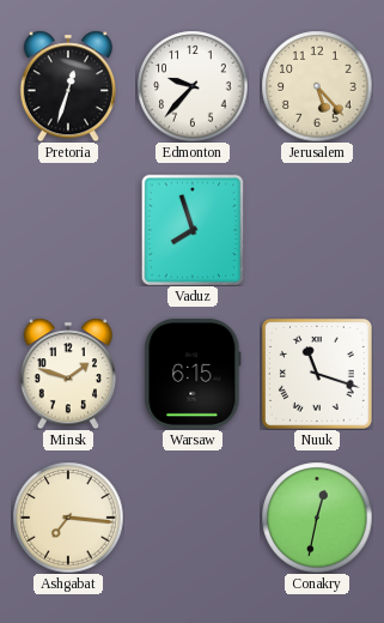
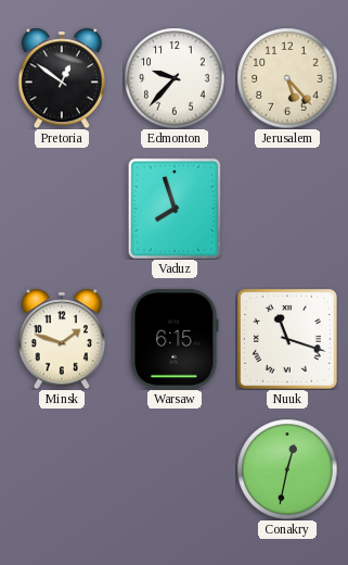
Pretoria: 12:33 -> 12:51 (62, 78)
Ashgabat: 7:16 -> none (68, 518)
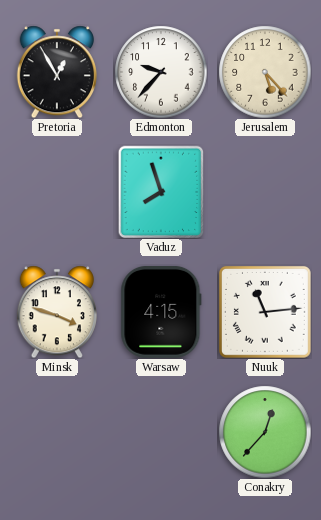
Pretoria: 12:51 -> 12:55 (57, 72)
Minsk: 1:48 -> 3:48 (57, 312)
Warsaw: 6:15 -> 4:15 (161, 312)
Nuuk: 11:18 -> 11:14 (265, 312)
Conakry: 12:32 -> 12:37 (265, 432)
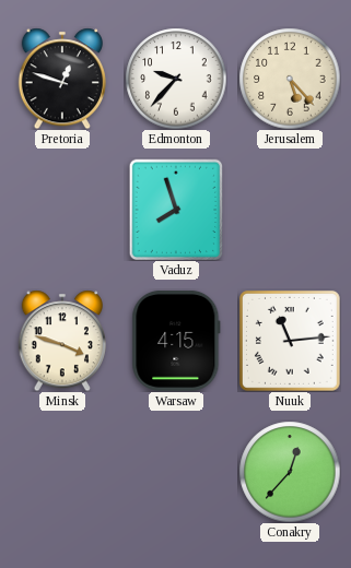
Pretoria: 12:55 -> 12:48 (62, 79)
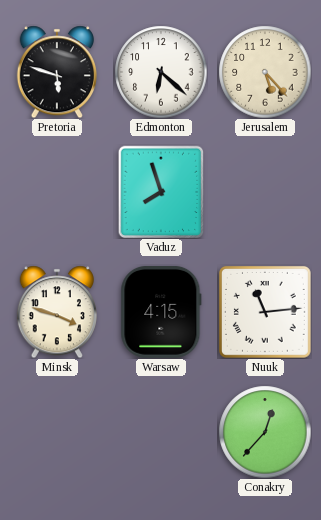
Pretoria: 12:48 -> 5:48 (57, 72)
Edmonton: 9:37 -> 6:22 (161, 72)
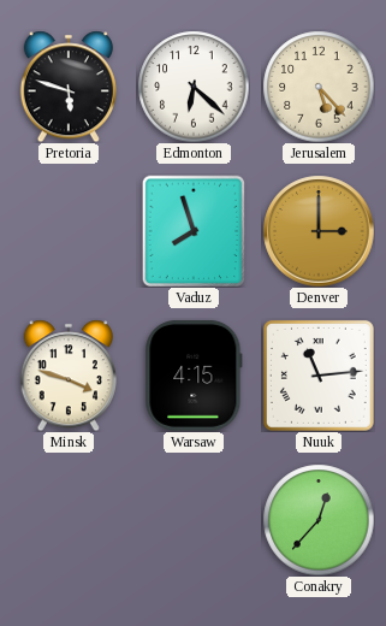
Denver: none -> 3:00 (319, 231)
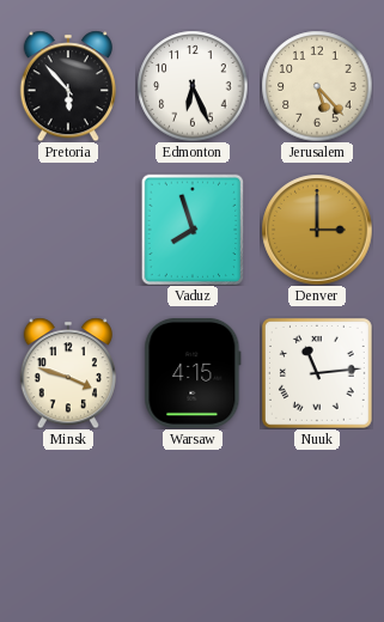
Pretoria: 5:48 -> 5:53 (68, 86)
Edmonton: 6:22 -> 6:26 (193, 86)
Conakry: 12:37 -> none (319, 520)
